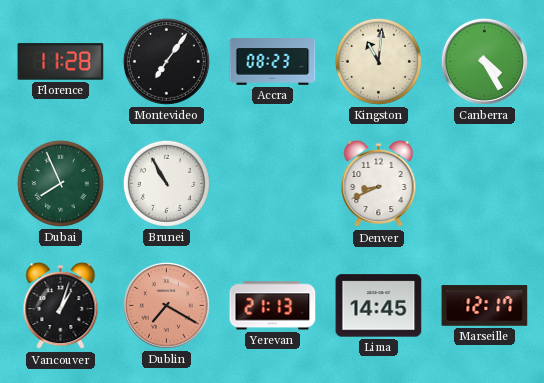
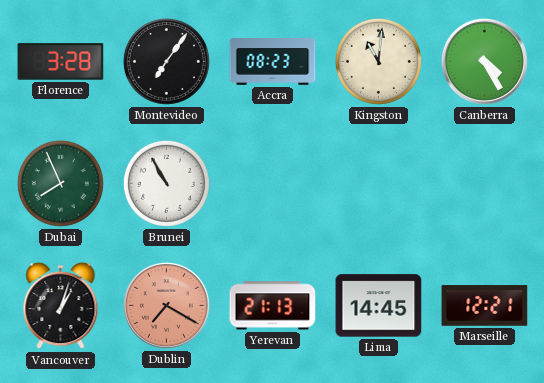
Florence: 11:28 -> 3:28 (61, 62)
Denver: 8:41 -> none (379, 184)
Marseille: 12:17 -> 12:21 (485, 306)
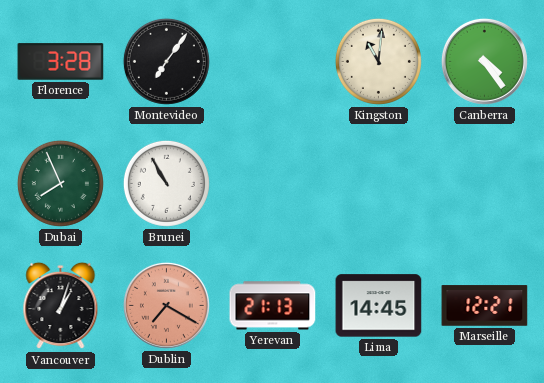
Accra: 08:23 -> none (273, 62)
Canberra: 4:25 -> 4:24 (484, 61)
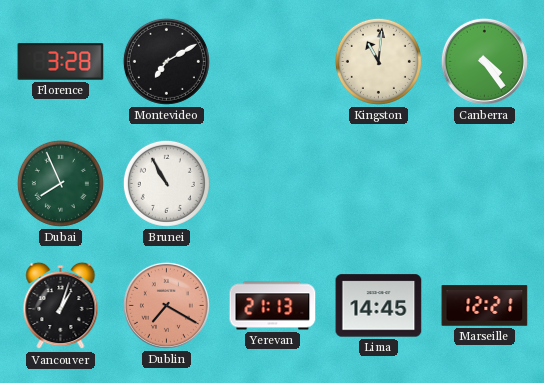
Montevideo: 7:06 -> 7:10 (166, 61)
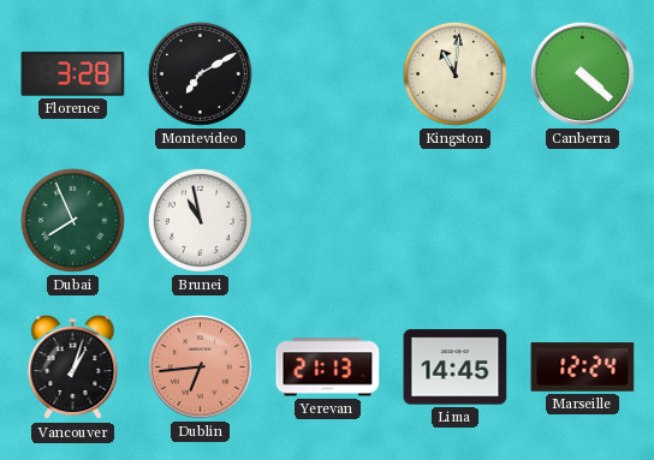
Canberra: 4:24 -> 4:22 (582, 73)
Brunei: 10:55 -> 10:58 (200, 220)
Dublin: 7:20 -> 6:44 (200, 366)
Marseille: 12:21 -> 12:24 (583, 368)
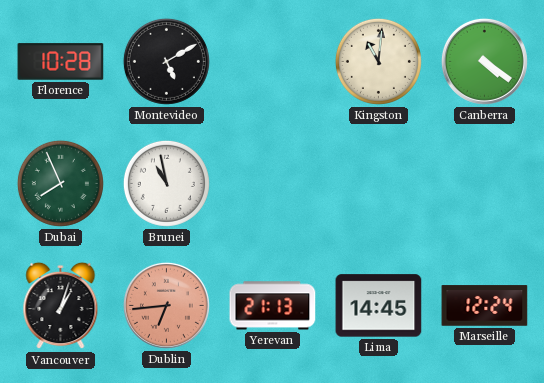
Florence: 3:28 -> 10:28 (61, 62)
Montevideo: 7:10 -> 5:10 (166, 61)
Canberra: 4:22 -> 4:21 (484, 61)
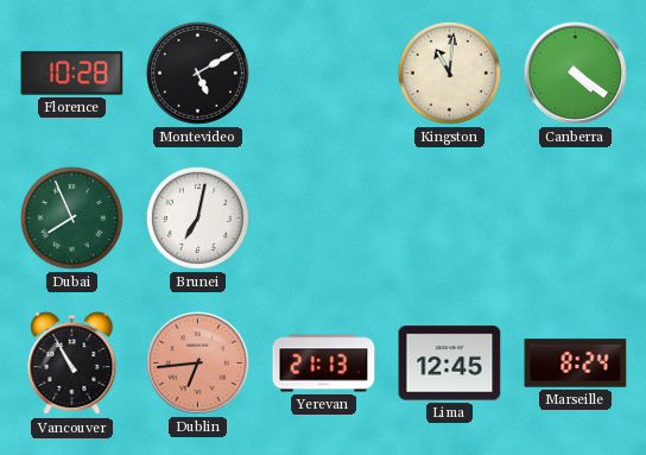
Brunei: 10:58 -> 7:02 (197, 217)
Vancouver: 1:03 -> 10:55 (72, 364)
Lima: 14:45 -> 12:45 (450, 364)
Marseille: 12:24 -> 8:24 (576, 364)
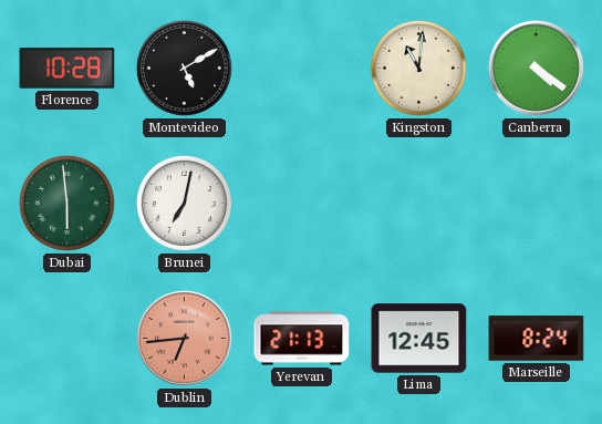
Dubai: 7:56 -> 5:59 (66, 203)
Vancouver: 10:55 -> none (72, 364)
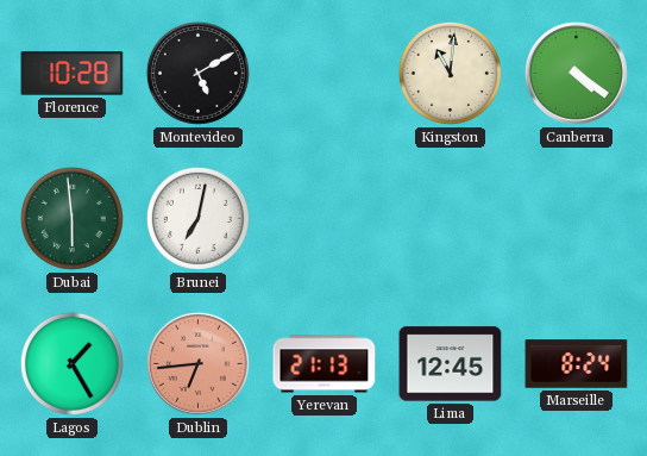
Lagos: none -> 1:25 (71, 363)
